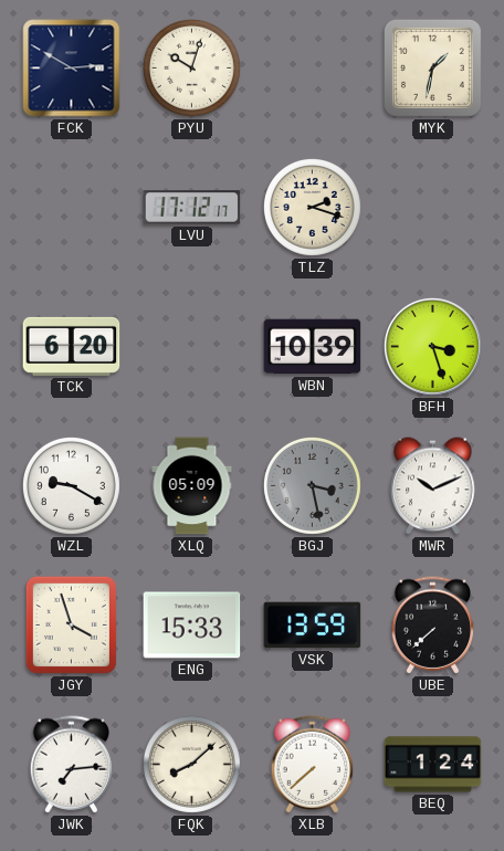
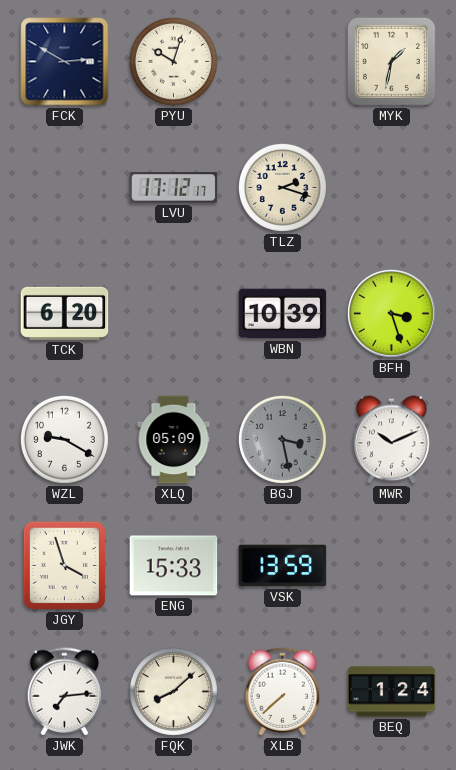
UBE: 7:38 -> none (433, 626)
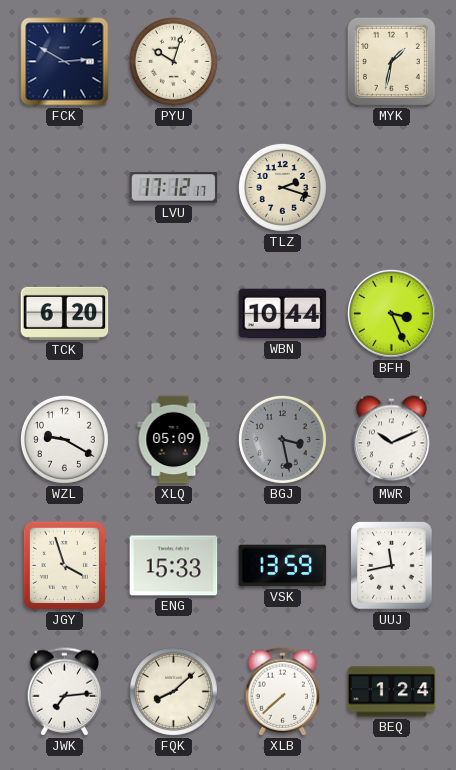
WBN: 10:39 -> 10:44 (283, 314)
BFH: 3:27 -> 3:26 (391, 313)
UUJ: none -> 11:43 (392, 566)
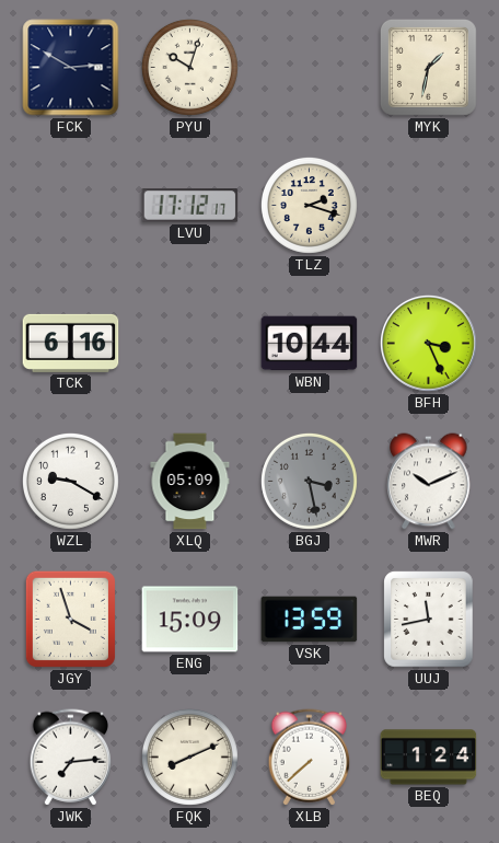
TCK: 6:20 -> 6:16 (71, 343)
ENG: 15:33 -> 15:09 (190, 620)
FQK: 8:08 -> 8:11 (189, 757)
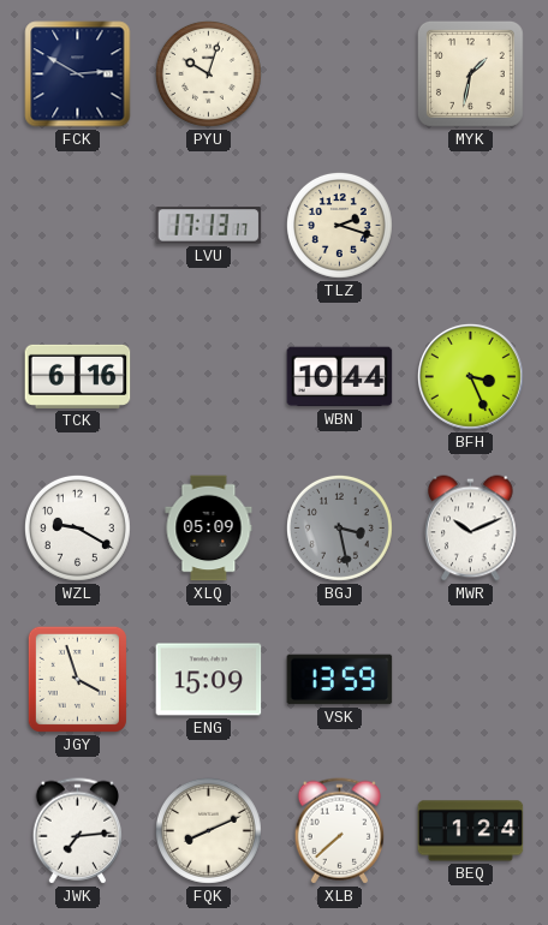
LVU: 17:12 -> 17:13 (209, 226)
UUJ: 11:43 -> none (429, 620)
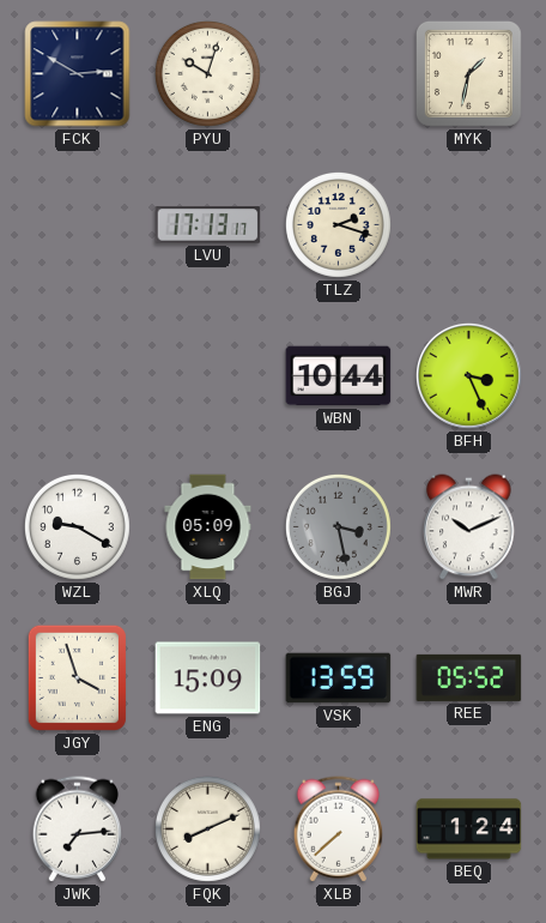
TCK: 6:16 -> none (78, 376)
REE: none -> 05:52 (469, 677)
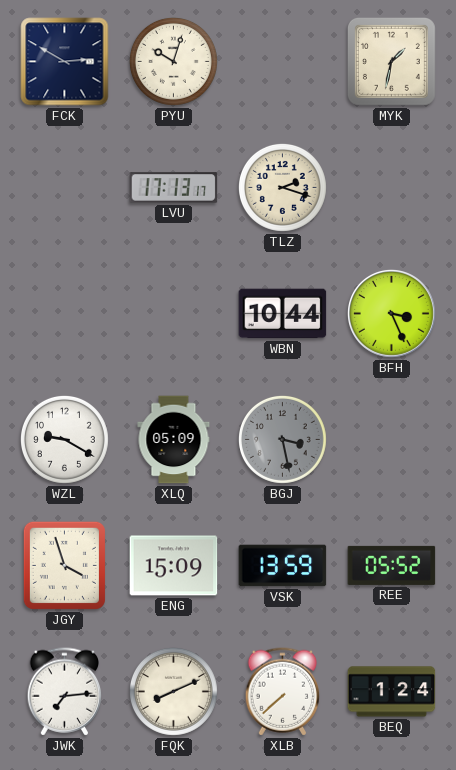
MWR: 10:11 -> none (469, 527)
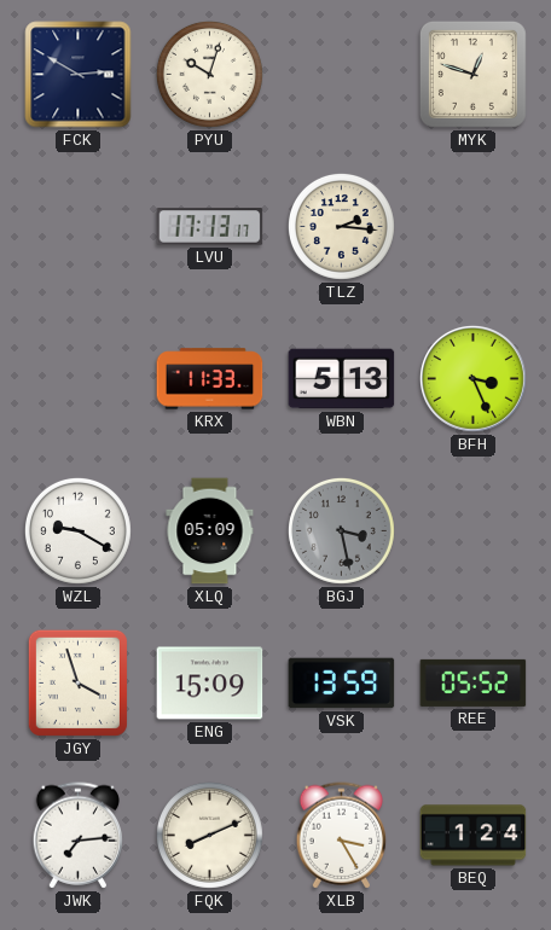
MYK: 1:32 -> 12:48 (472, 74)
TLZ: 2:18 -> 2:16 (341, 226)
KRX: none -> 11:33 (210, 379)
WBN: 10:44 -> 5:13 (342, 379)
XLB: 7:38 -> 3:25 (342, 836)
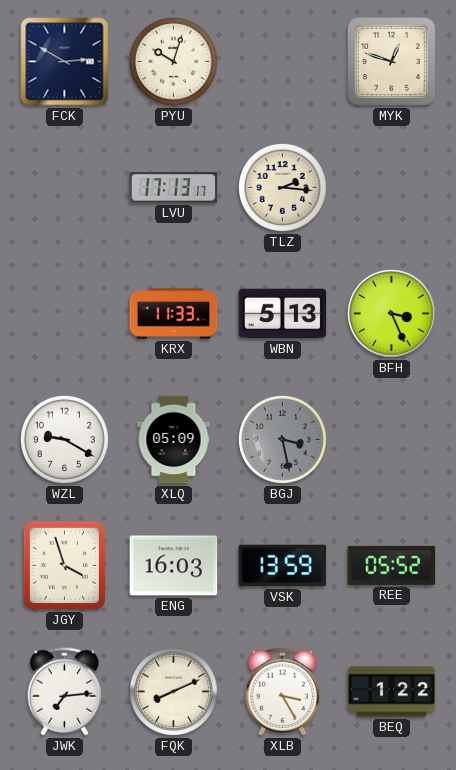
ENG: 15:09 -> 16:03 (174, 566)
BEQ: 1:24 -> 1:22 (392, 692)
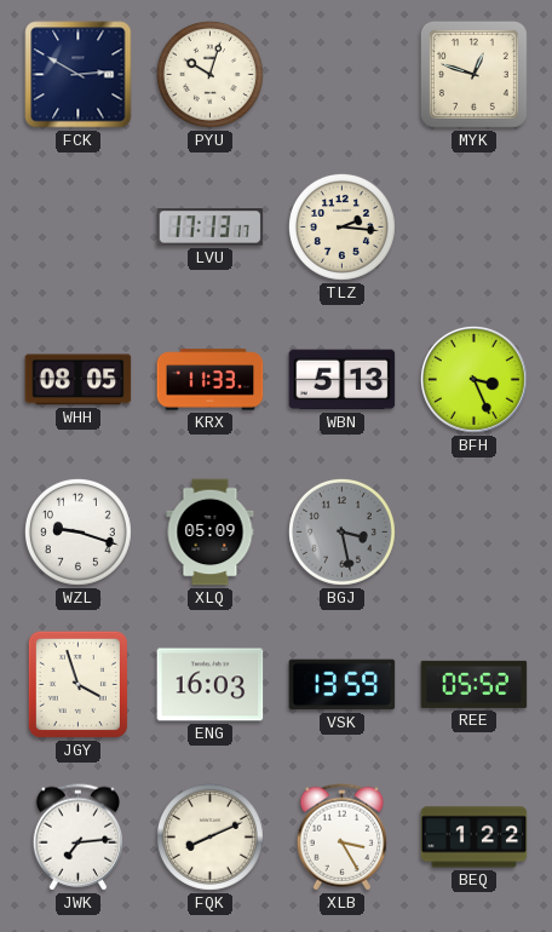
WHH: none -> 08:05 (79, 380)
WZL: 9:20 -> 9:18 (77, 531)
